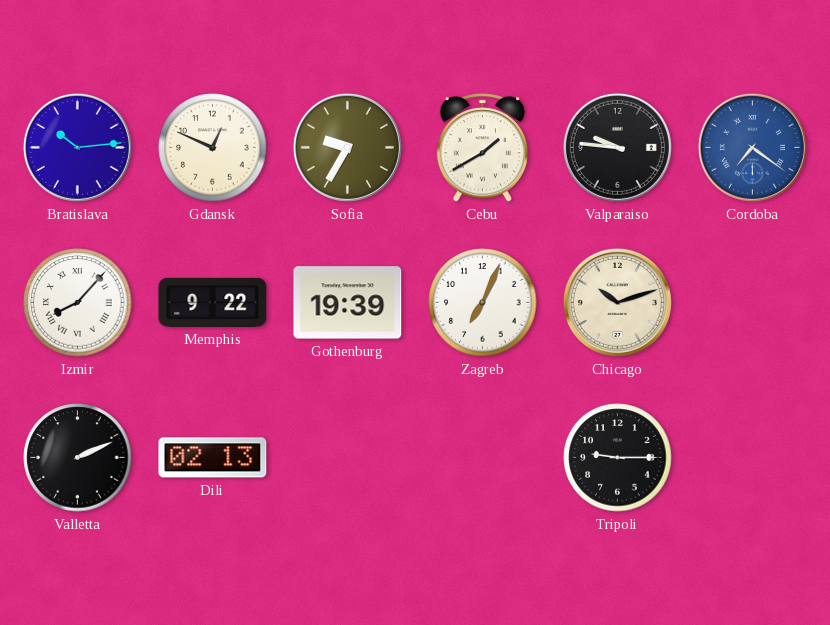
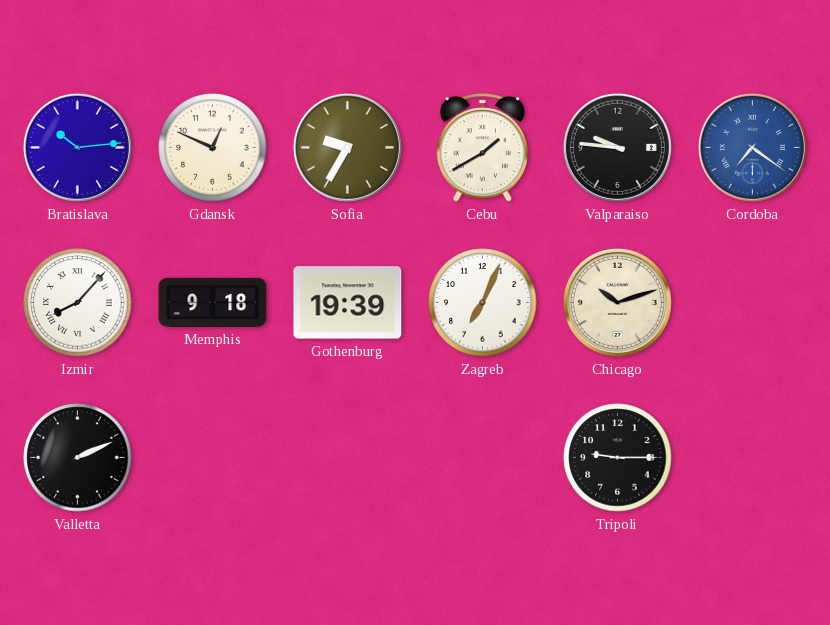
Memphis: 9:22 -> 9:18 (213, 302)
Dili: 02:13 -> none (213, 458)
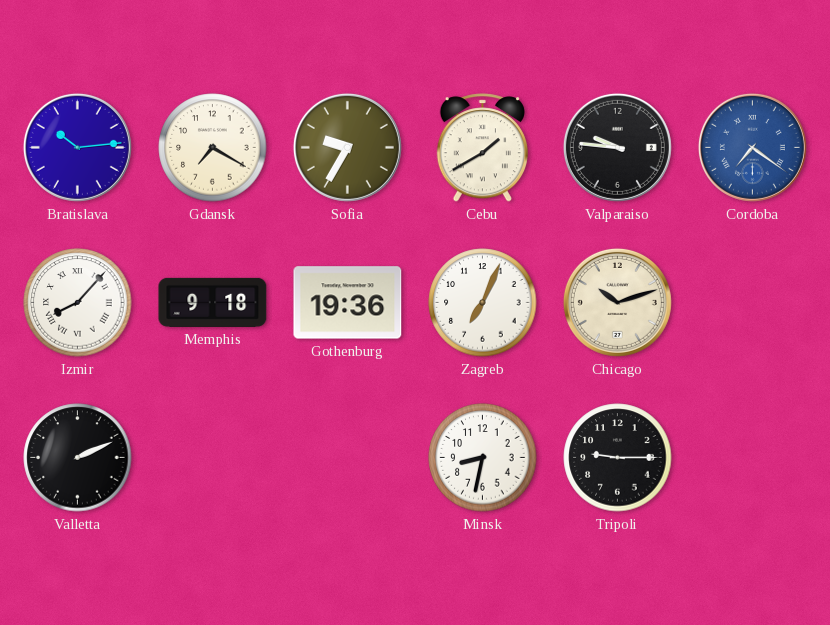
Gdansk: 12:49 -> 7:20 (213, 148)
Gothenburg: 19:39 -> 19:36 (348, 303)
Minsk: none -> 8:32 (483, 458)
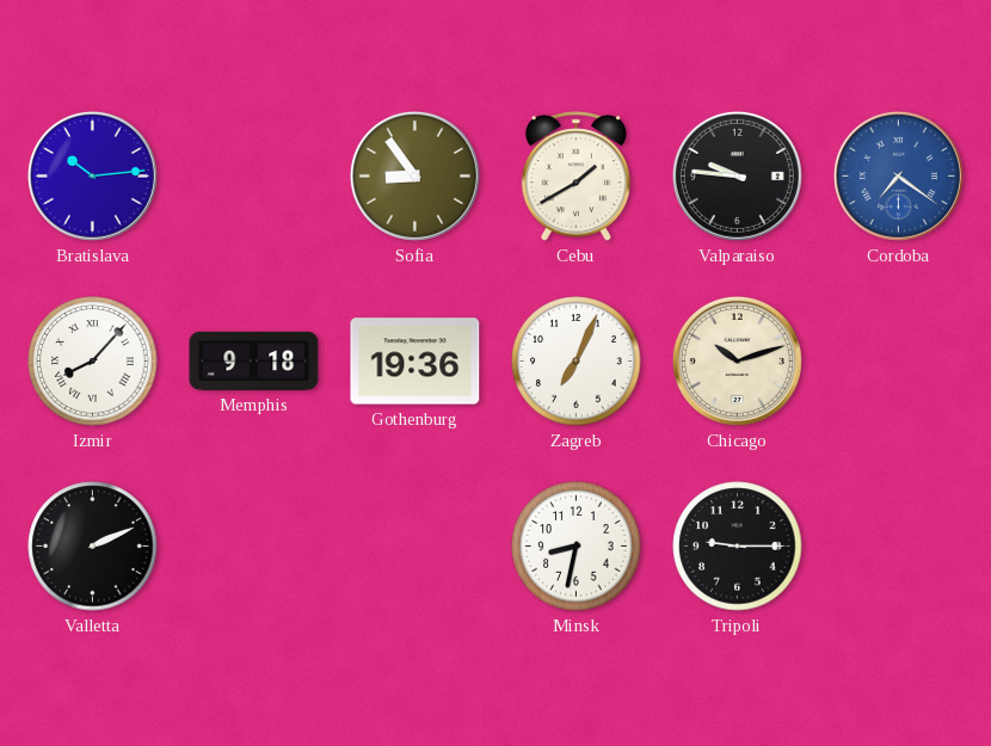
Gdansk: 7:20 -> none (213, 148)
Sofia: 9:35 -> 8:54 (414, 175)
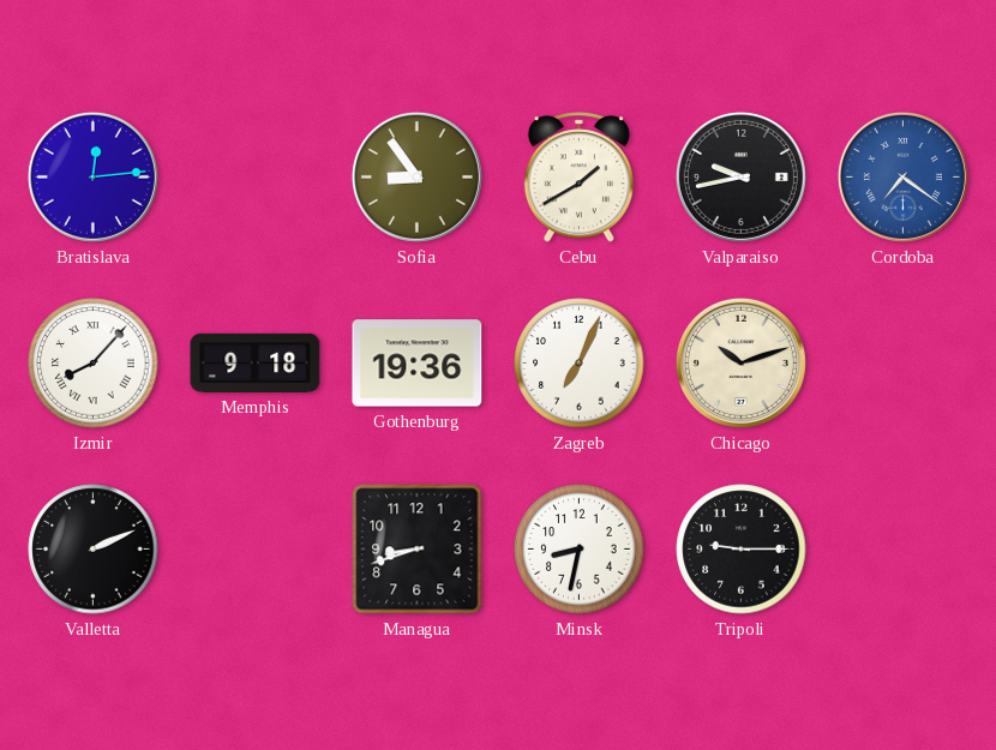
Bratislava: 10:14 -> 12:14 (92, 176)
Valparaiso: 9:46 -> 9:43 (740, 176)
Managua: none -> 8:42 (418, 550)
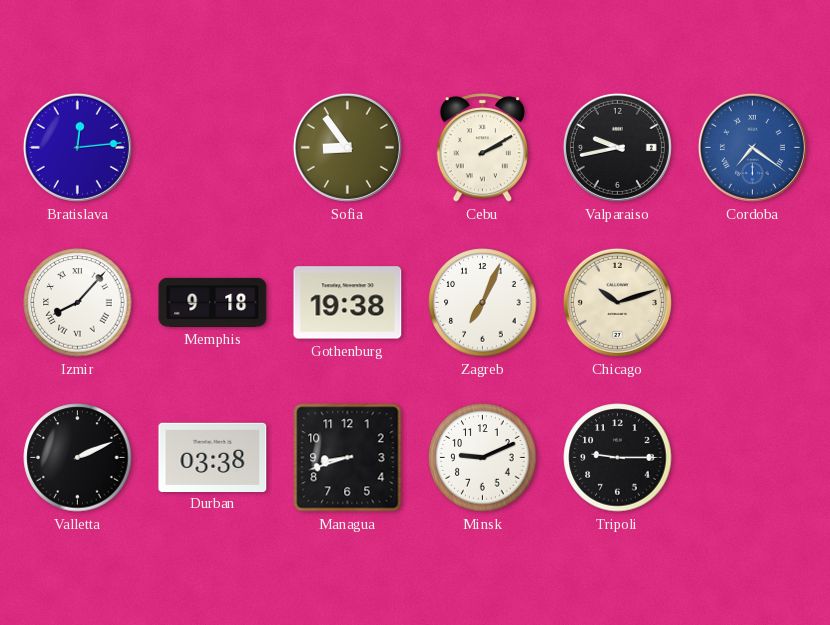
Cebu: 1:40 -> 2:10 (482, 148)
Gothenburg: 19:36 -> 19:38 (348, 303)
Durban: none -> 03:38 (213, 457)
Minsk: 8:32 -> 9:11 (483, 458)
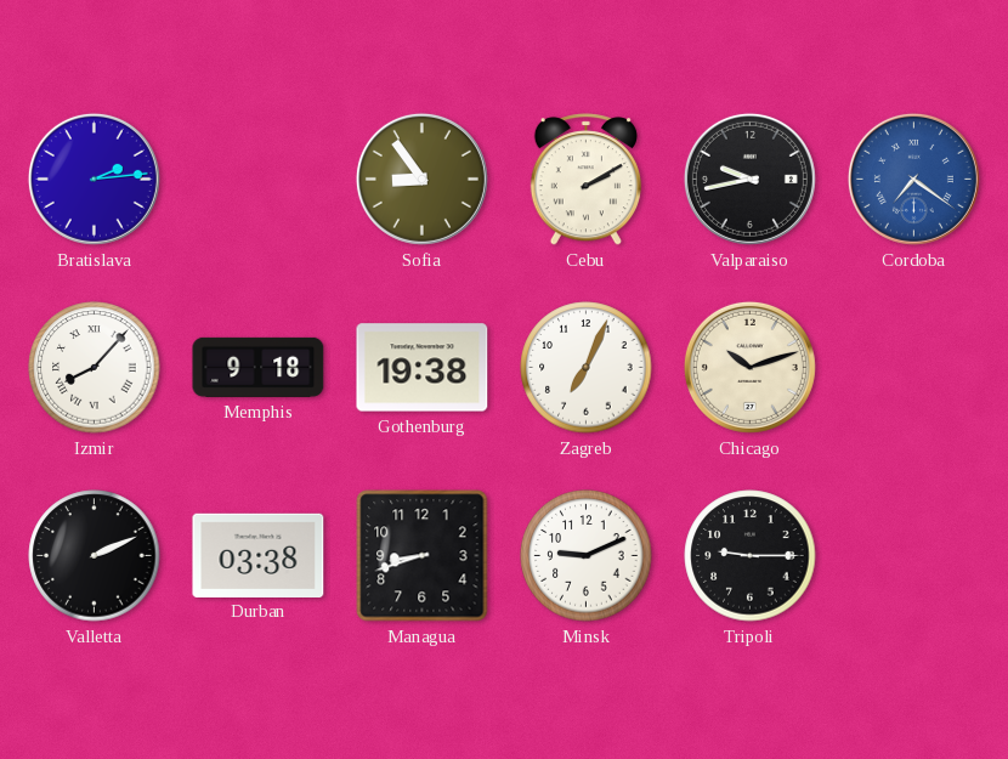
Bratislava: 12:14 -> 2:14 (94, 179)
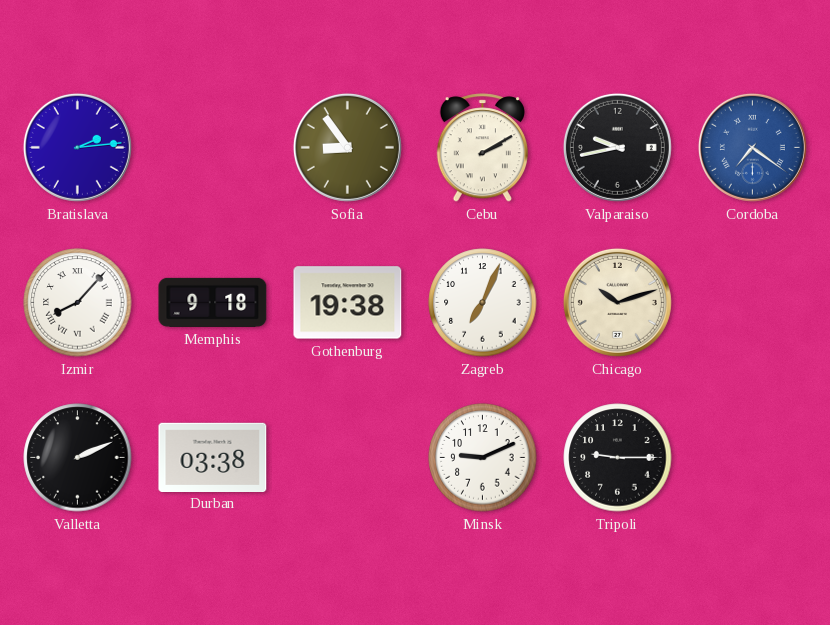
Managua: 8:42 -> none (423, 556)
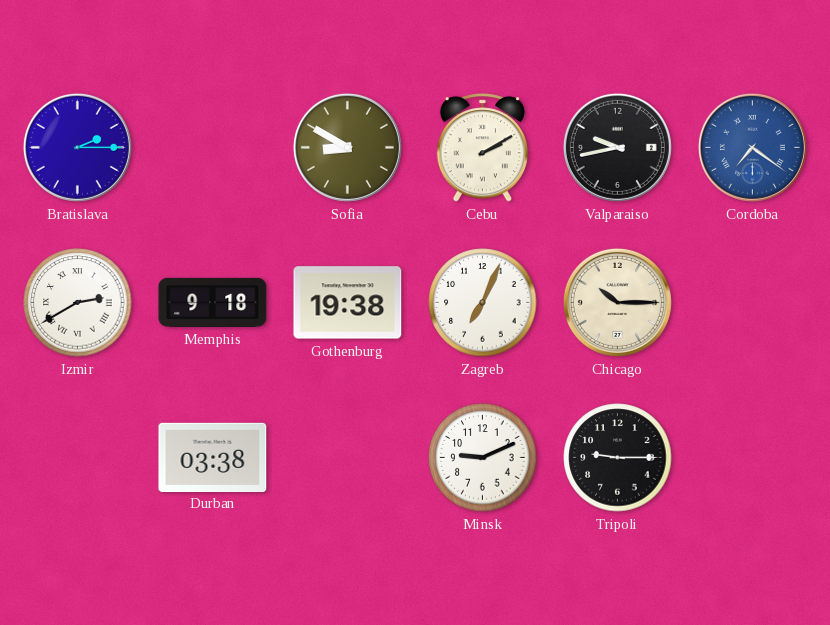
Bratislava: 2:14 -> 2:15 (77, 147)
Sofia: 8:54 -> 8:50 (347, 147)
Izmir: 8:07 -> 2:40 (78, 303)
Chicago: 10:12 -> 10:15 (617, 302)
Valletta: 2:11 -> none (78, 458)
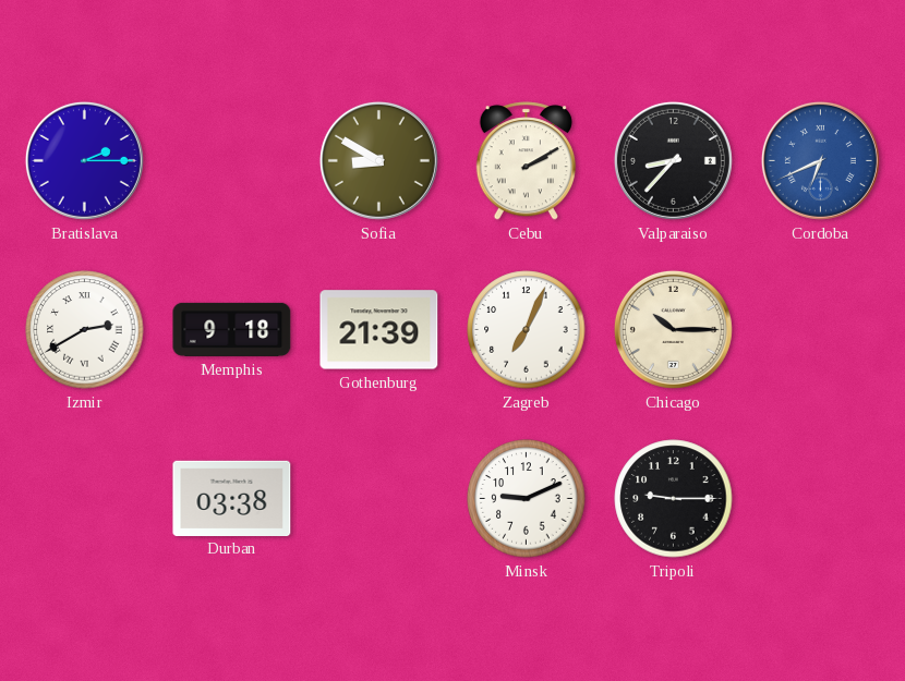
Valparaiso: 9:43 -> 8:37 (673, 160)
Cordoba: 7:21 -> 6:41 (820, 160)
Gothenburg: 19:38 -> 21:39 (379, 330)
